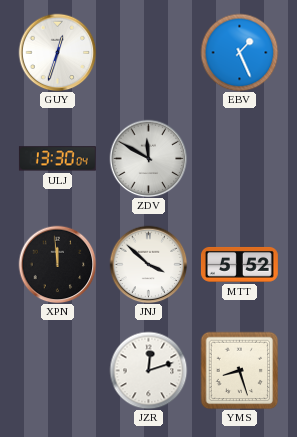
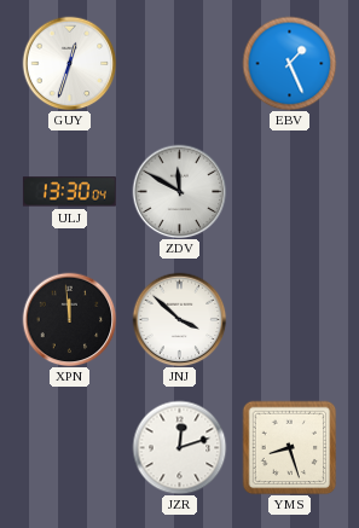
MTT: 5:52 -> none (239, 264)
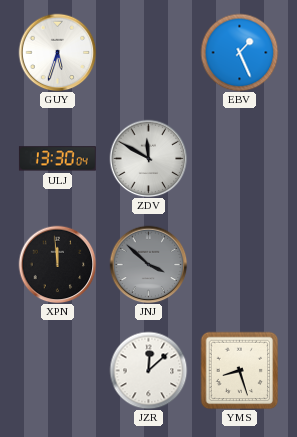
GUY: 12:33 -> 5:33 (57, 52)
JNJ dial: white -> grey (148, 264)
JZR: 12:12 -> 12:08 (148, 370)
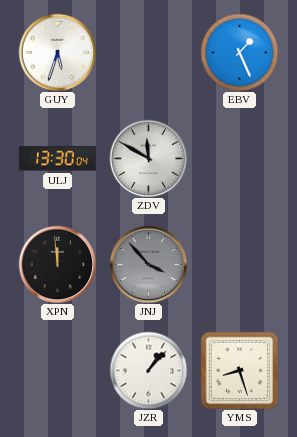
JNJ: 3:52 -> 3:53 (148, 264)
JZR: 12:08 -> 1:07 (148, 370)
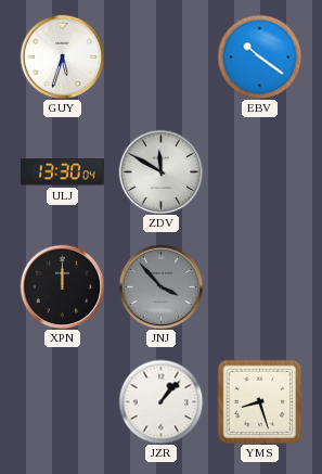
EBV: 1:26 -> 10:21 (259, 56)
XPN: 11:59 -> 12:00 (62, 286)
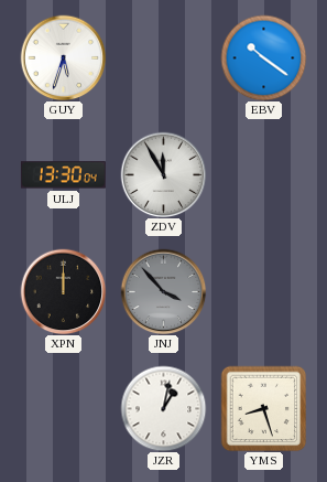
ZDV: 11:50 -> 11:55 (163, 174)
JZR: 1:07 -> 1:02 (163, 408)
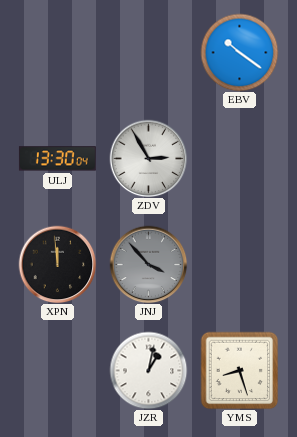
GUY: 5:33 -> none (63, 57)
ZDV: 11:55 -> 2:55 (148, 158)
XPN: 12:00 -> 11:59 (57, 264)
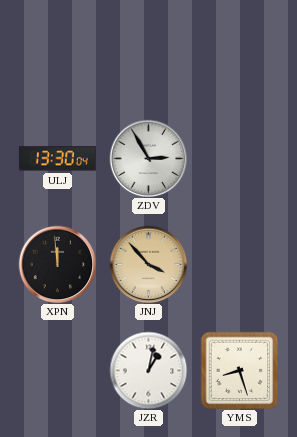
EBV: 10:21 -> none (239, 52)
JNJ dial: grey -> champagne (148, 264)
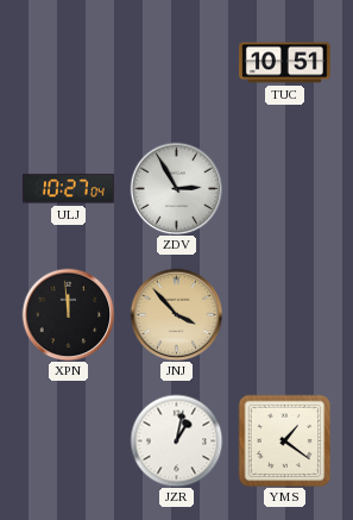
TUC: none -> 10:51 (285, 63)
ULJ: 13:30 -> 10:27 (68, 189)
YMS: 8:27 -> 1:21 (284, 440)
